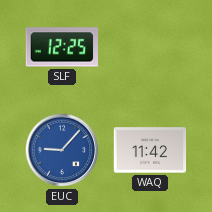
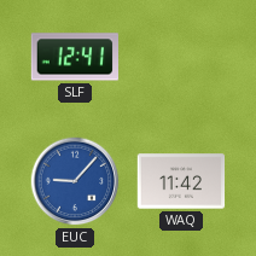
SLF: 12:25 -> 12:41 (74, 57)
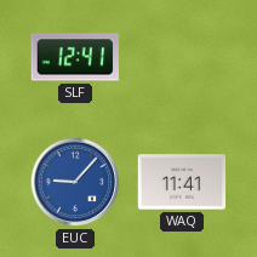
WAQ: 11:42 -> 11:41 (182, 182)
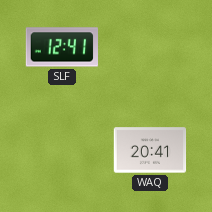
EUC: 9:07 -> none (75, 182)
WAQ: 11:41 -> 20:41 (150, 150)
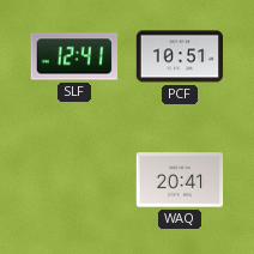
PCF: none -> 10:51 (180, 56)
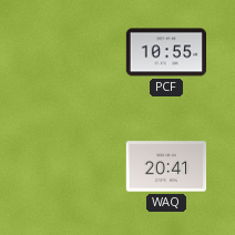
SLF: 12:41 -> none (73, 56)
PCF: 10:51 -> 10:55 (166, 52)
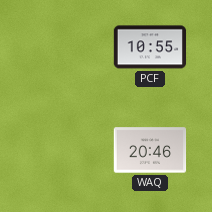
WAQ: 20:41 -> 20:46 (150, 150)
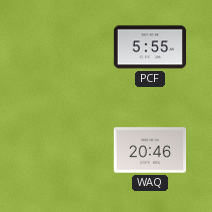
PCF: 10:55 -> 5:55 (150, 47)
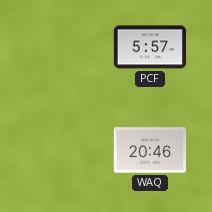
PCF: 5:55 -> 5:57 (150, 47)
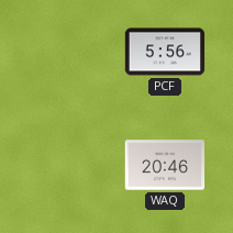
PCF: 5:57 -> 5:56 (165, 52)
